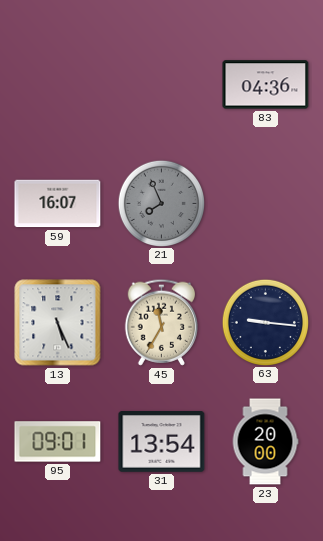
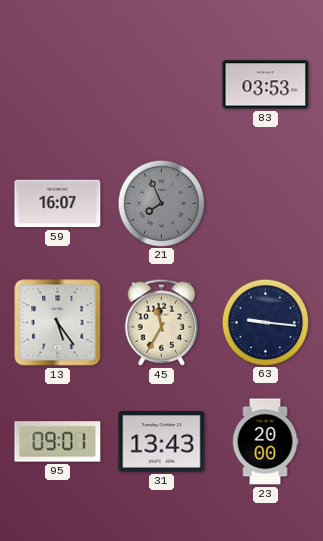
83: 04:36 -> 03:53 (266, 85)
13: 5:26 -> 5:24 (58, 323)
31: 13:54 -> 13:43 (162, 442)
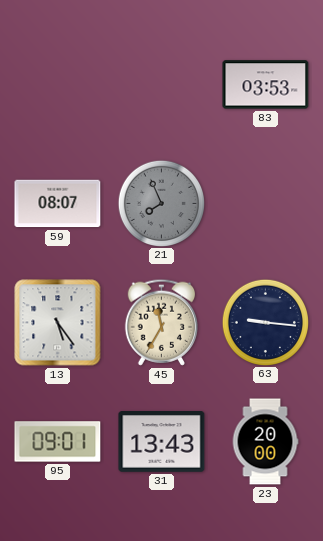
59: 16:07 -> 08:07 (58, 204)
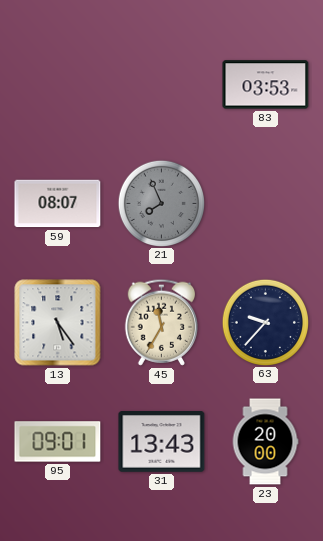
63: 9:16 -> 9:37 (265, 322)
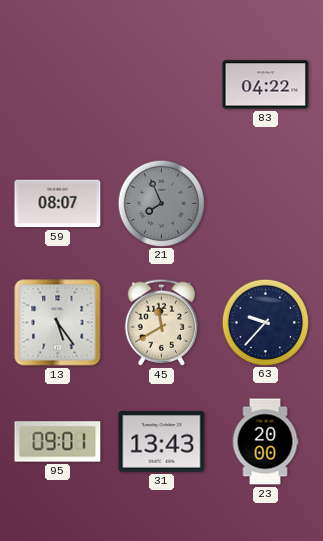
83: 03:53 -> 04:22 (266, 85)
45: 11:35 -> 11:40 (161, 322)
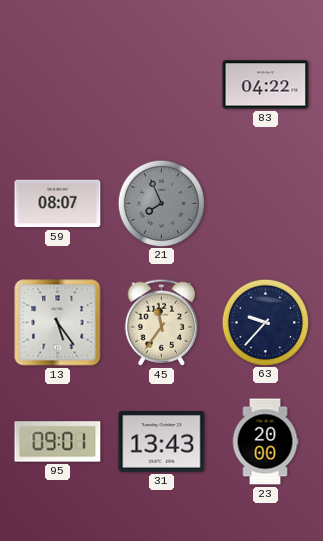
45: 11:40 -> 11:36 (161, 322)
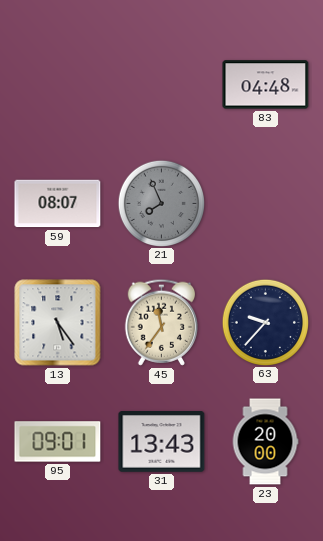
83: 04:22 -> 04:48 (266, 85)
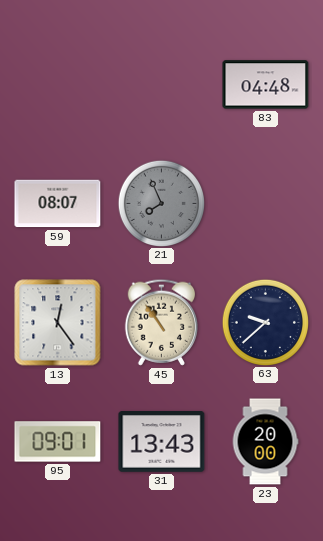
13: 5:24 -> 12:24 (58, 323)
45: 11:36 -> 10:54 (161, 322)
63: 9:37 -> 9:38 (265, 322)
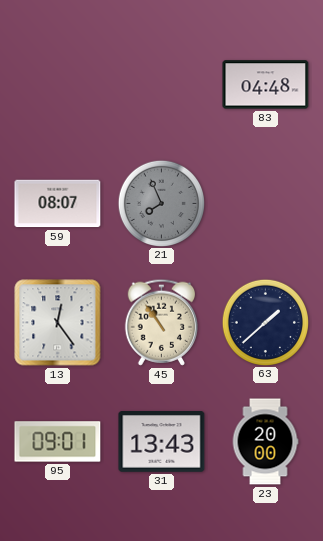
63: 9:38 -> 1:38 (265, 322)
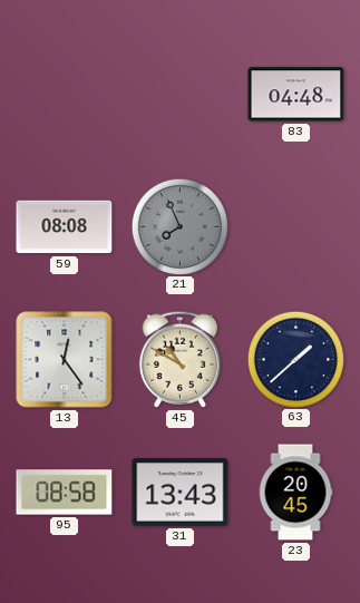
59: 08:07 -> 08:08 (65, 227)
45: 10:54 -> 10:50 (179, 359)
95: 09:01 -> 08:58 (65, 493)
23: 20:00 -> 20:45 (295, 493)
